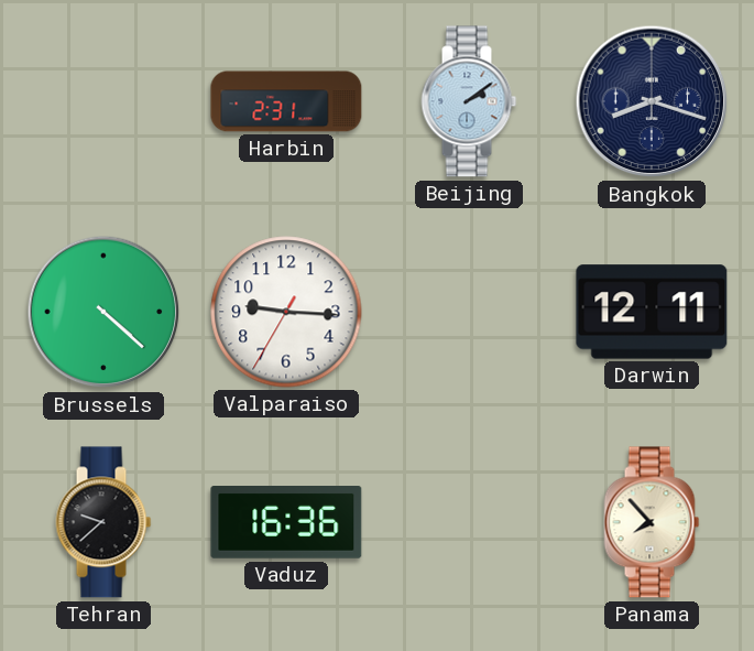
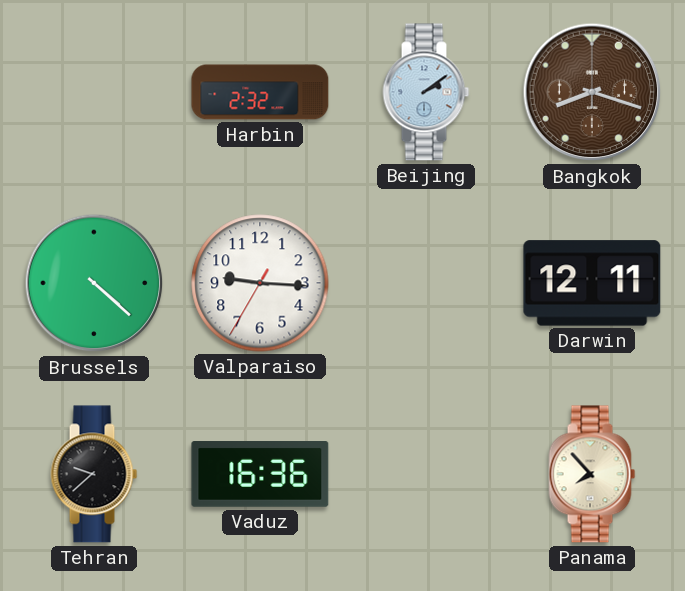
Harbin: 2:31 -> 2:32 (260, 92)
Bangkok dial: navy -> brown (592, 92)
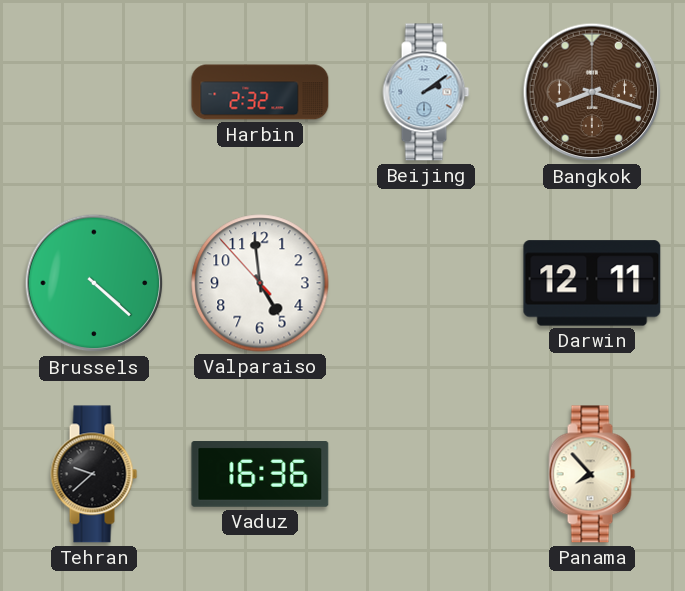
Valparaiso: 9:15 -> 4:58 (260, 283)
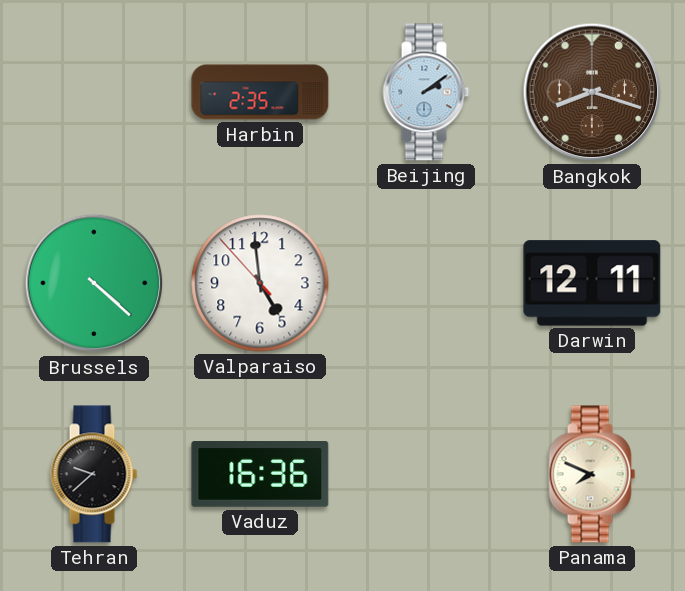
Harbin: 2:32 -> 2:35 (260, 92)
Panama: 7:53 -> 7:49 (592, 474)
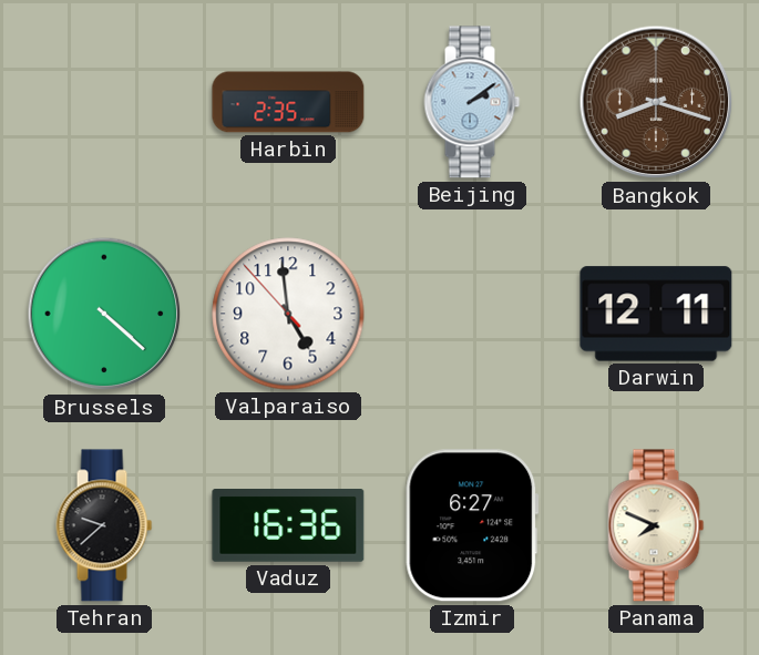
Izmir: none -> 6:27 (472, 525)
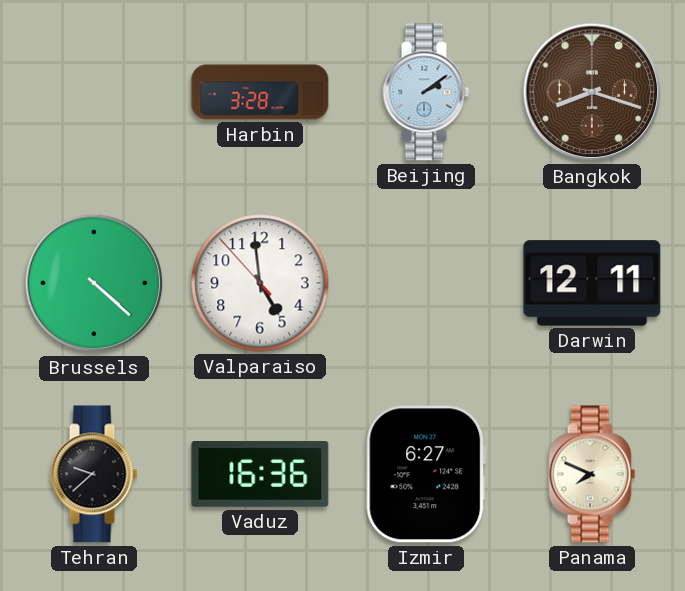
Harbin: 2:35 -> 3:28 (260, 92)
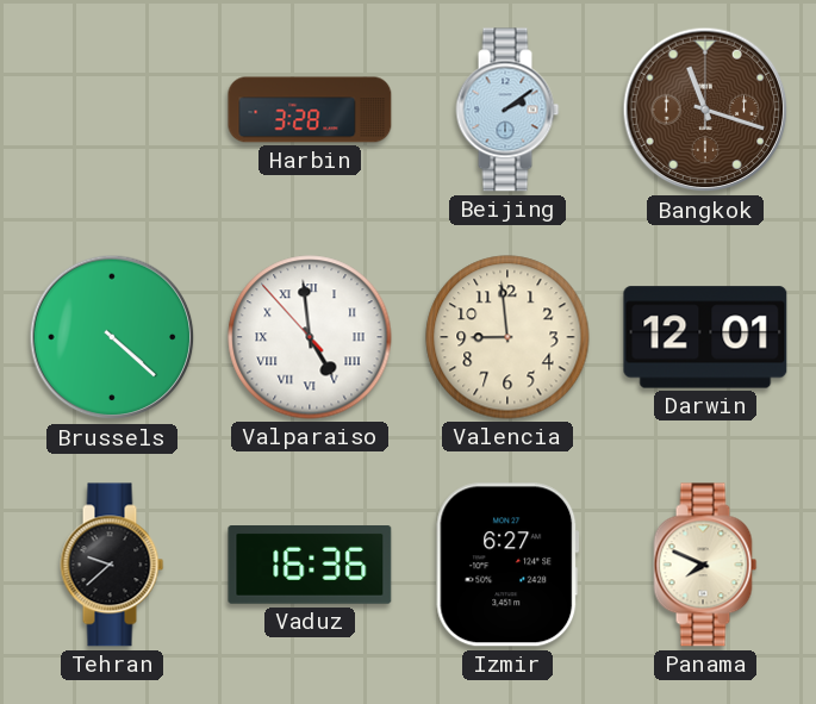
Bangkok: 8:18 -> 11:18 (705, 110)
Valparaiso numerals: Arabic -> Roman (310, 337)
Valencia: none -> 8:59 (507, 337)
Darwin: 12:11 -> 12:01 (705, 337)
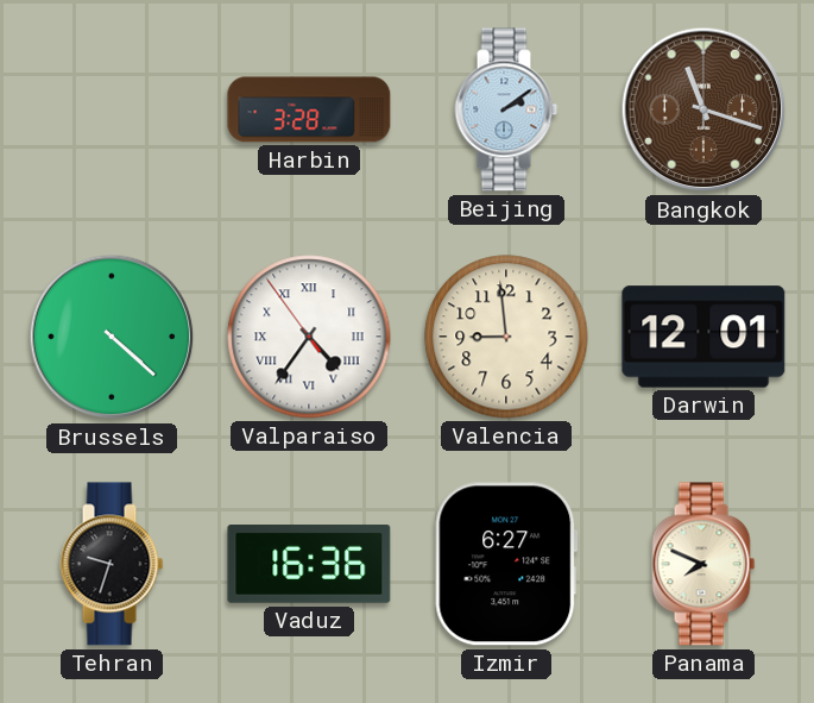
Valparaiso: 4:58 -> 4:35 (309, 337)
Tehran: 9:38 -> 9:33 (112, 564)
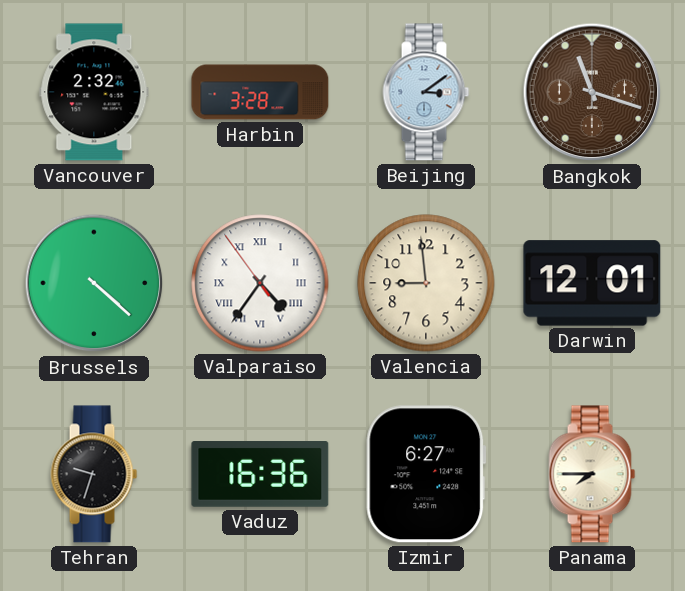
Vancouver: none -> 2:32 (94, 92)
Beijing: 2:09 -> 3:09 (426, 92)
Panama: 7:49 -> 7:45 (592, 474)
